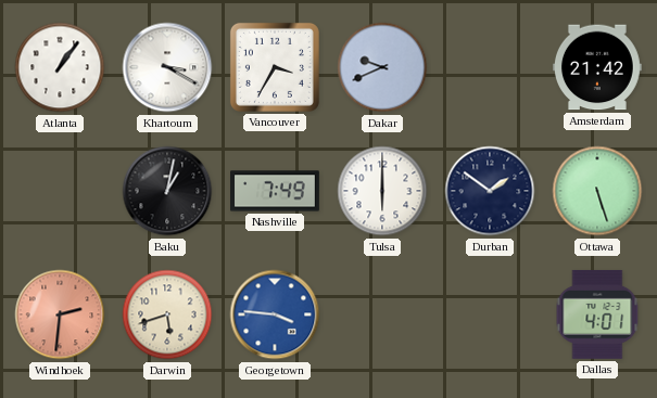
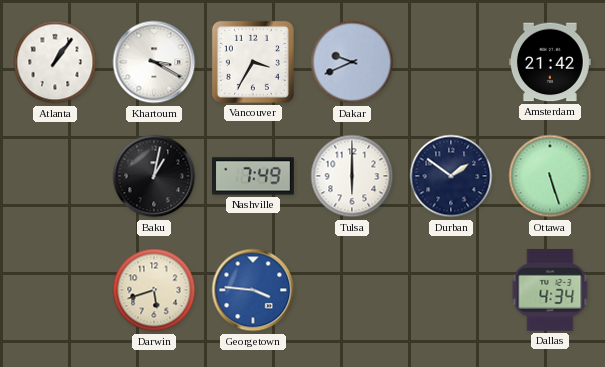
Windhoek: 2:31 -> none (60, 314)
Dallas: 4:01 -> 4:34 (550, 290)
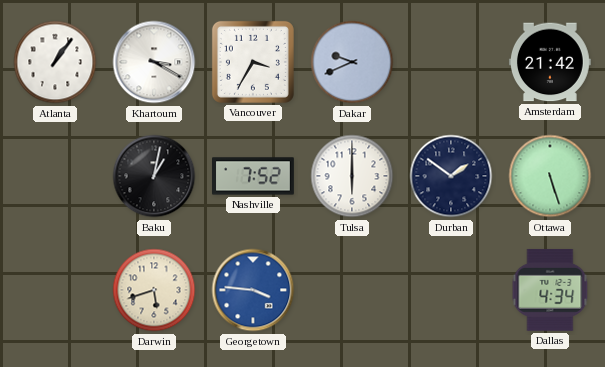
Nashville: 7:49 -> 7:52 (254, 176)
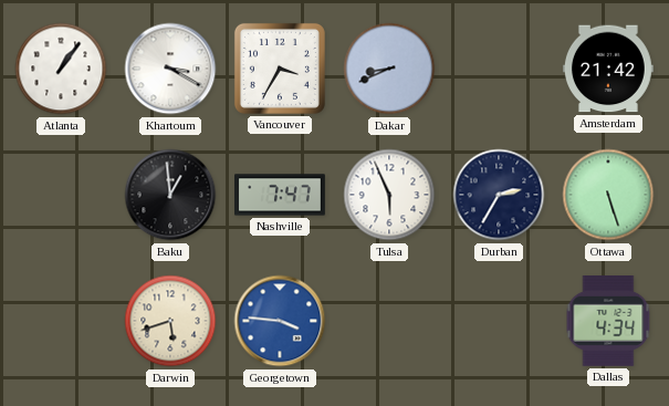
Dakar: 9:41 -> 8:41 (389, 69)
Baku: 1:02 -> 12:59 (170, 195)
Nashville: 7:52 -> 7:47 (281, 195)
Tulsa: 6:00 -> 5:56 (389, 195)
Durban: 1:51 -> 2:35 (499, 195)
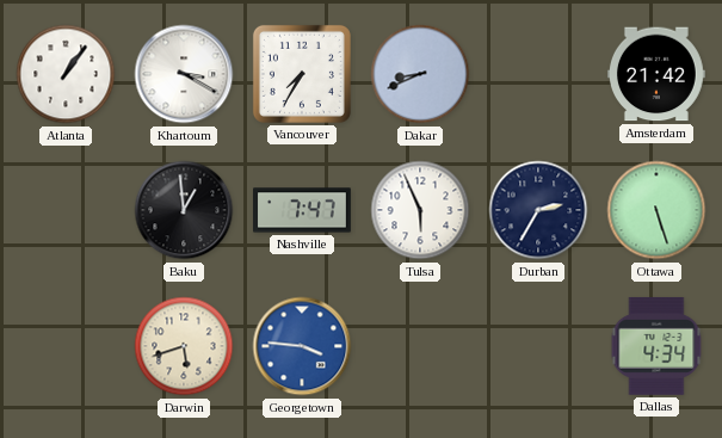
Vancouver: 3:35 -> 7:35 (302, 74)
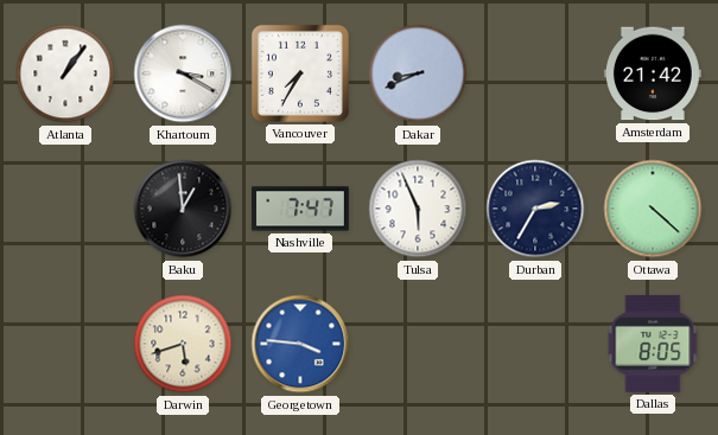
Ottawa: 5:27 -> 4:22 (653, 209)
Dallas: 4:34 -> 8:05 (653, 344)
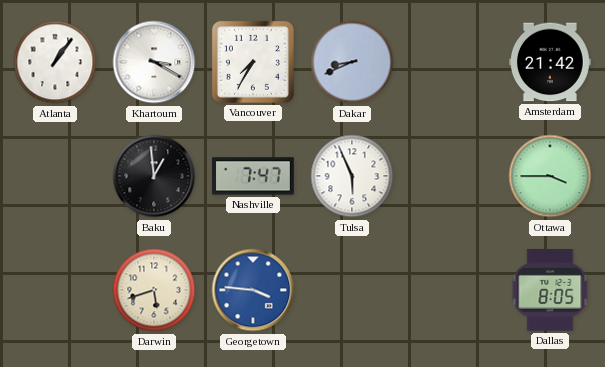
Durban: 2:35 -> none (535, 209)
Ottawa: 4:22 -> 3:45 (550, 176)
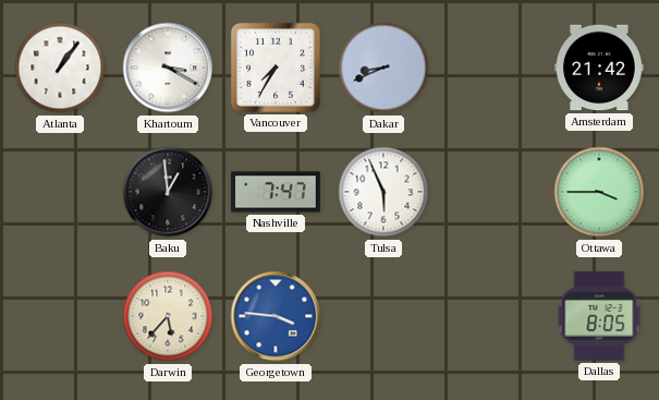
Darwin: 5:42 -> 5:37 (168, 316)
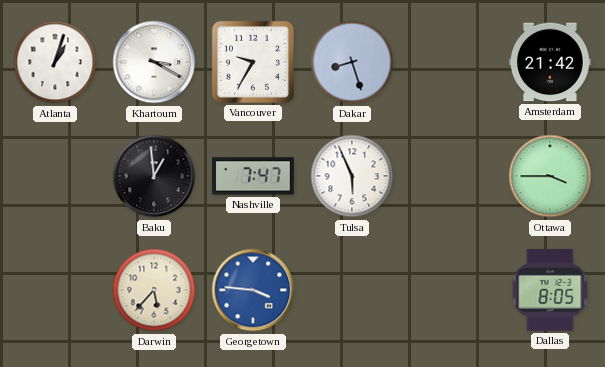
Atlanta: 1:06 -> 1:03 (55, 62)
Vancouver: 7:35 -> 9:35 (253, 62)
Dakar: 8:41 -> 8:27 (352, 62)
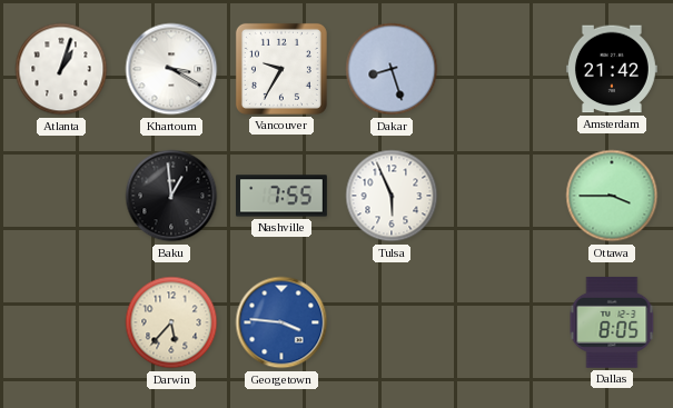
Nashville: 7:47 -> 7:55 (283, 196)
